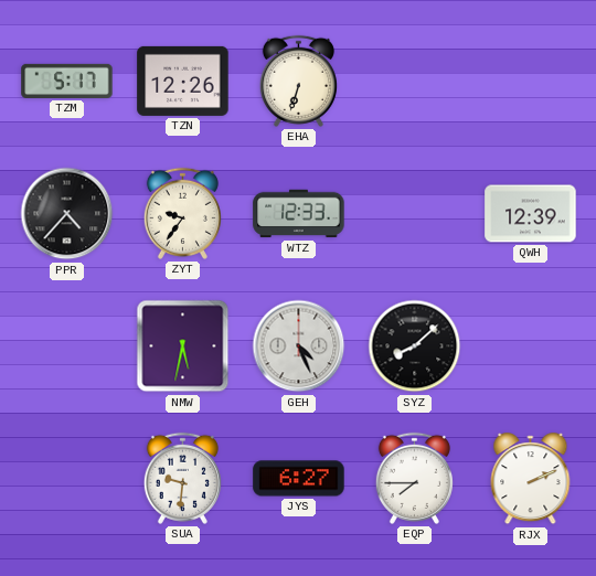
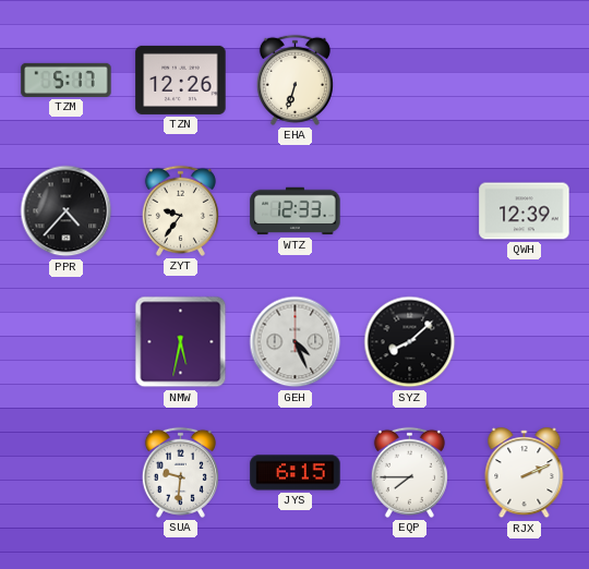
JYS: 6:27 -> 6:15 (296, 473)
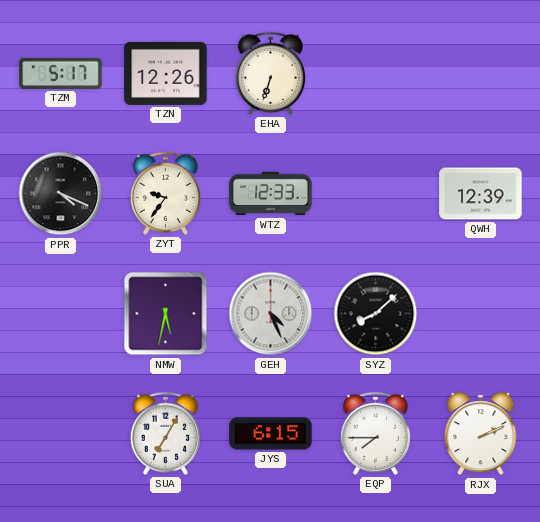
PPR: 4:37 -> 4:19 (61, 194)
SUA: 9:31 -> 7:05 (165, 433)
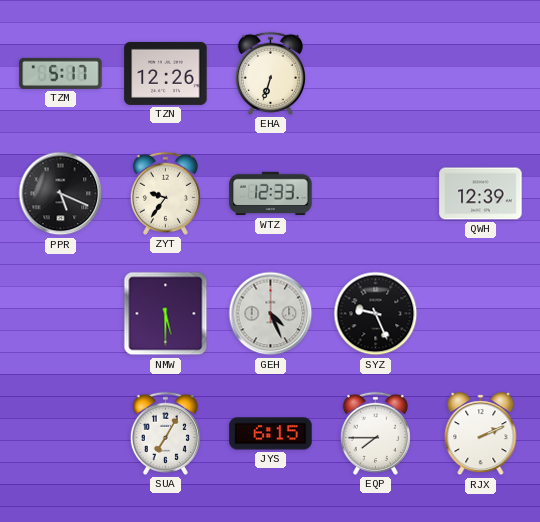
PPR: 4:19 -> 5:19 (61, 194)
NMW: 5:32 -> 5:30 (166, 314)
SYZ: 8:08 -> 9:26 (376, 314)
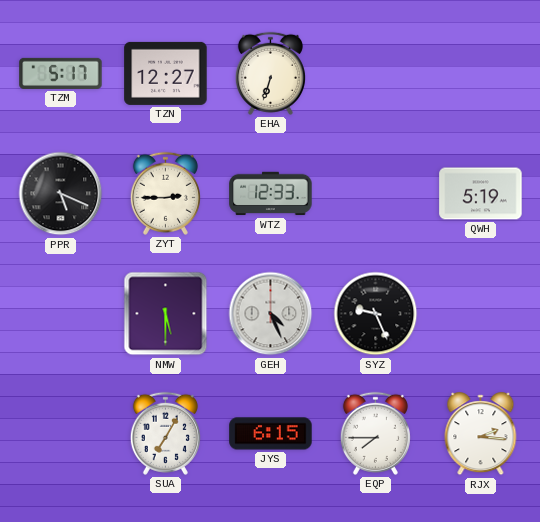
TZN: 12:26 -> 12:27 (166, 73)
ZYT: 9:36 -> 2:45 (165, 193)
QWH: 12:39 -> 5:19 (481, 194)
RJX: 2:11 -> 2:16 (481, 434)
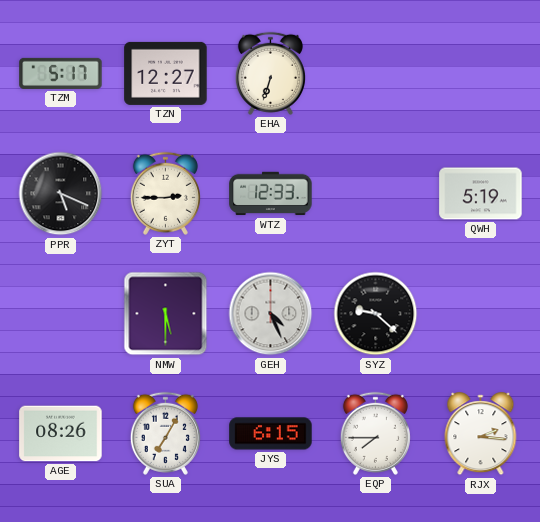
SYZ: 9:26 -> 9:22 (376, 314)
AGE: none -> 08:26 (61, 434)
